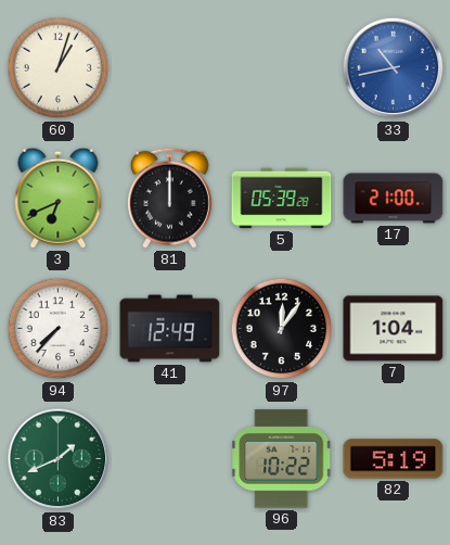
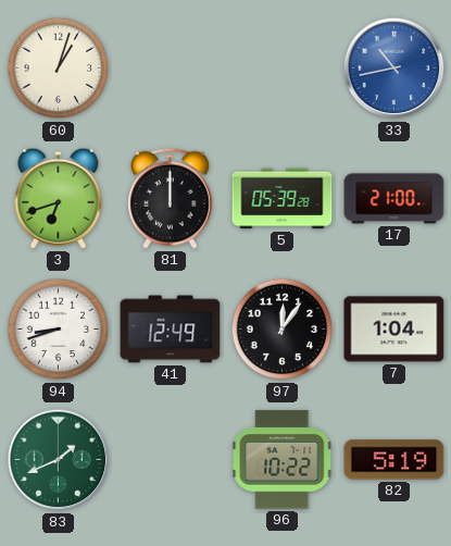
3: 6:41 -> 6:42 (59, 198)
94: 7:37 -> 8:42 (59, 330)
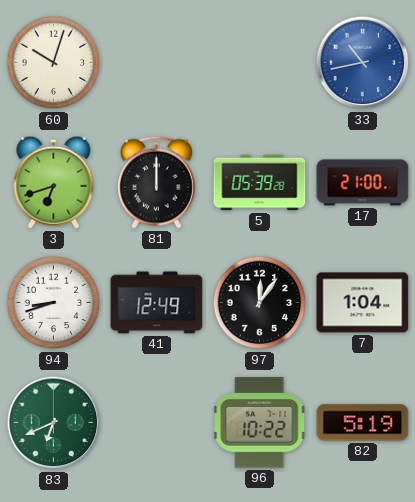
60: 1:03 -> 10:03 (54, 63)
83: 1:41 -> 6:41 (54, 423)
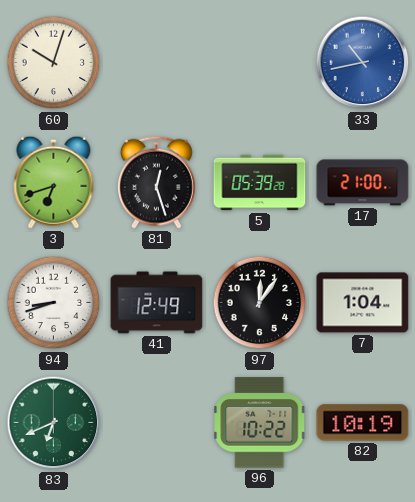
81: 12:00 -> 12:27 (156, 182)
82: 5:19 -> 10:19 (363, 423)
